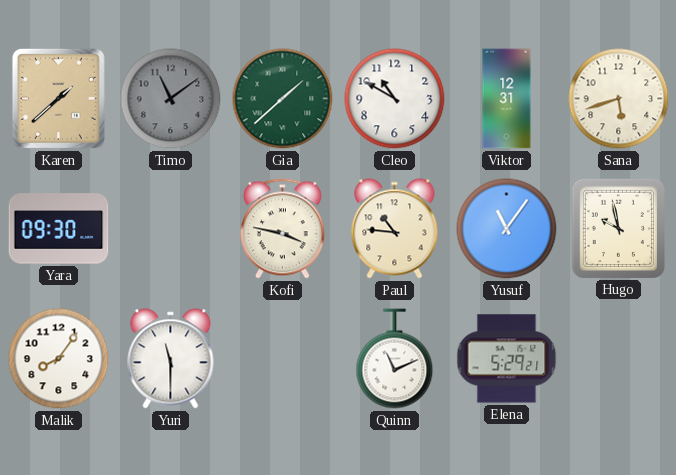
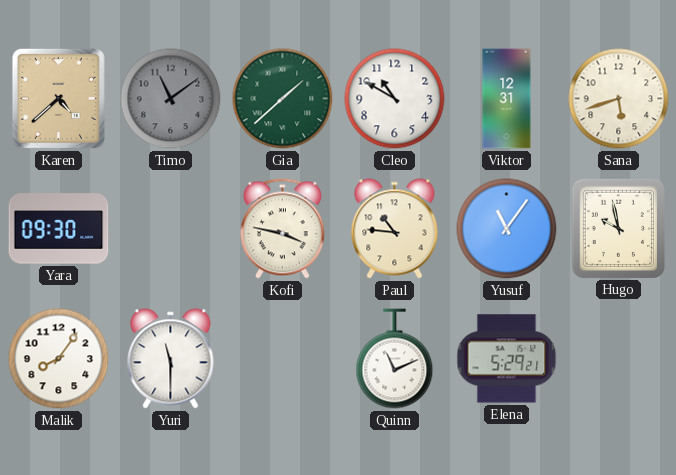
Karen: 1:38 -> 4:38 (58, 98)
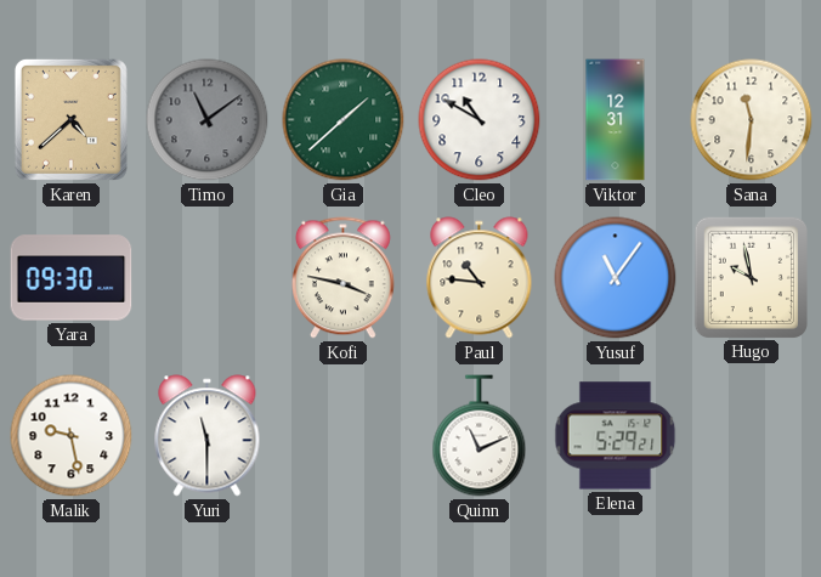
Sana: 5:42 -> 11:31 (752, 120)
Malik: 8:06 -> 9:28 (72, 436)
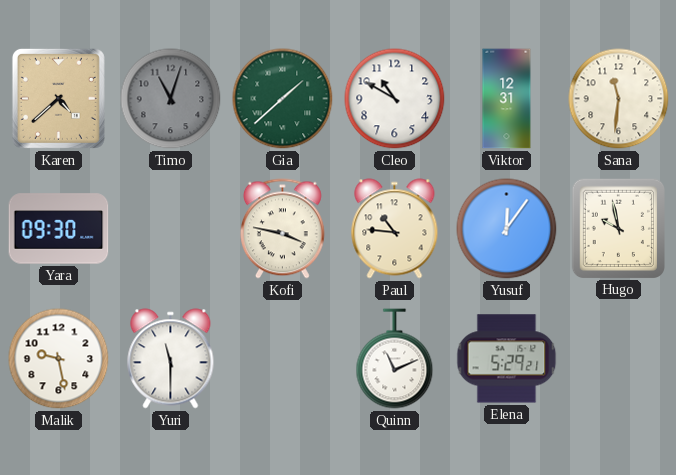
Timo: 11:09 -> 11:03 (171, 99)
Yusuf: 11:06 -> 12:06 (507, 229)
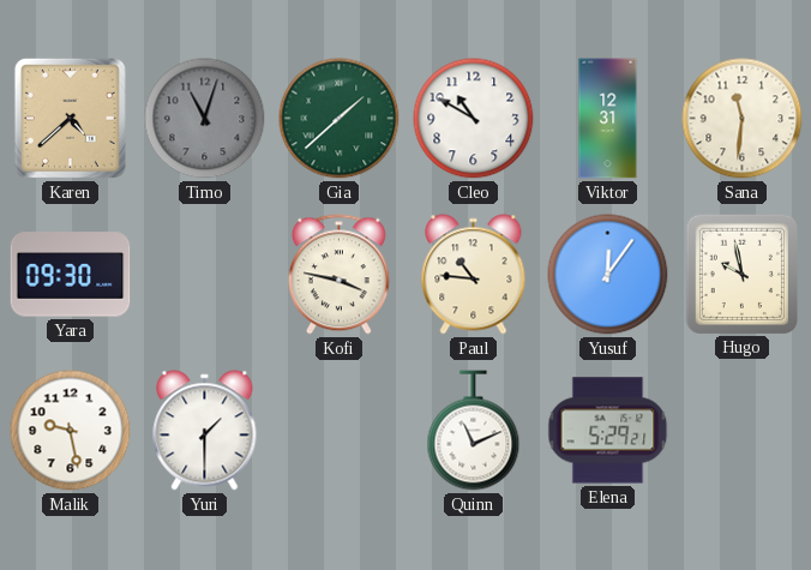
Yuri: 11:30 -> 1:30 (205, 431)
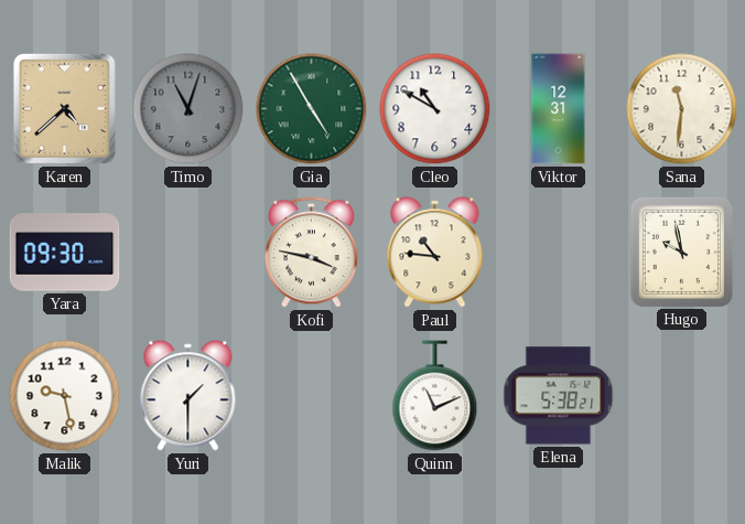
Gia: 1:38 -> 4:55 (312, 109)
Yusuf: 12:06 -> none (608, 275)
Elena: 5:29 -> 5:38 (559, 396)
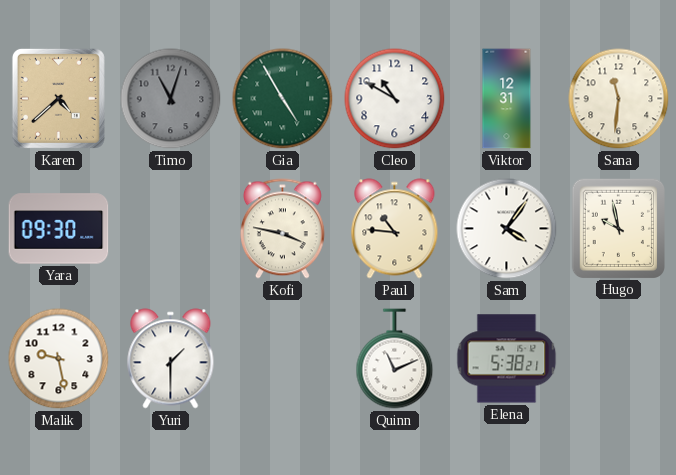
Sam: none -> 4:06 (507, 229)
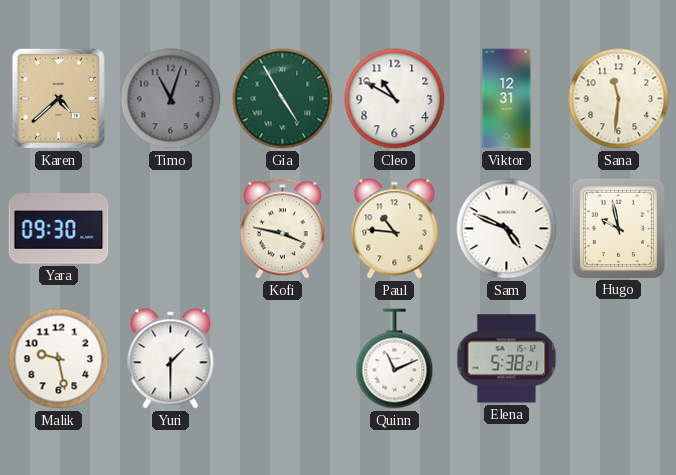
Sam: 4:06 -> 4:49 (507, 229)
